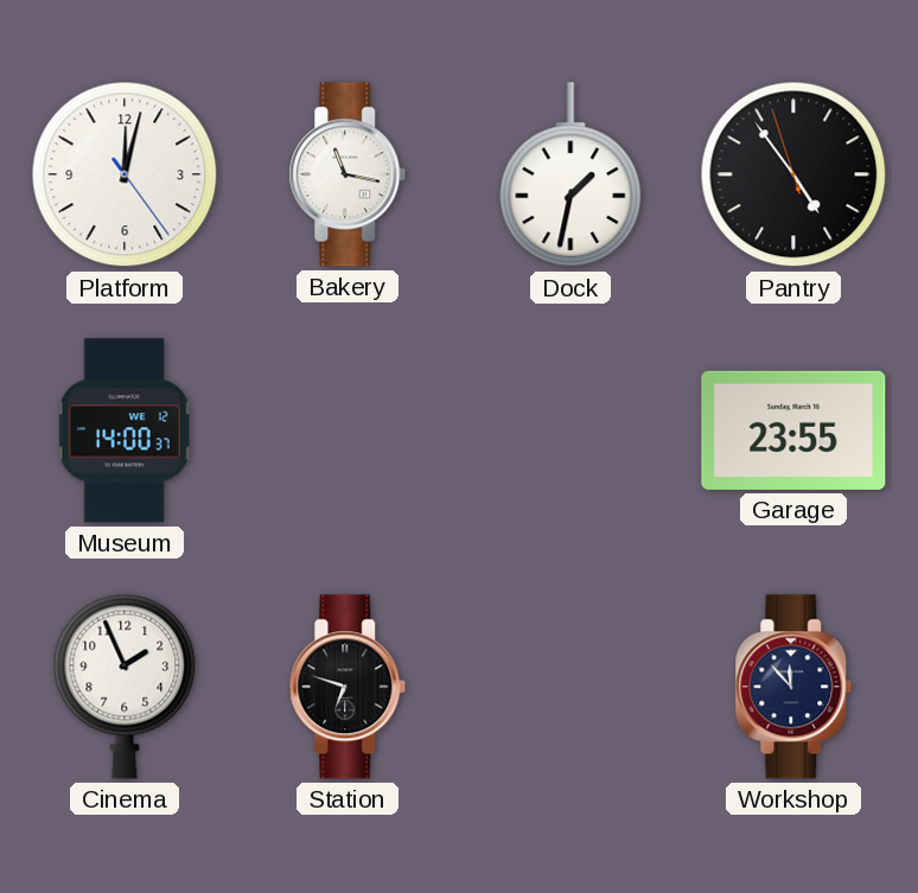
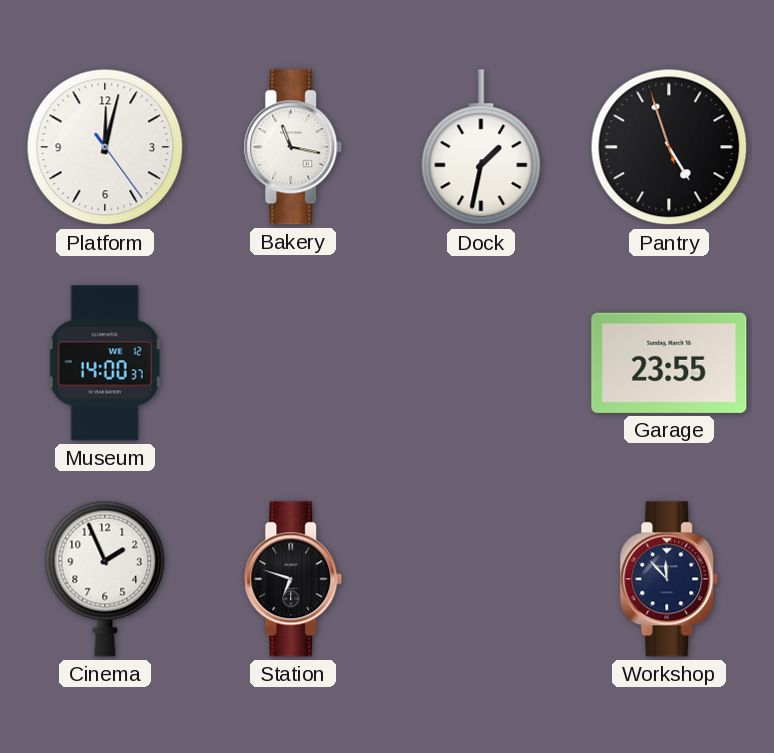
Pantry: 4:53 -> 4:56 (669, 147)
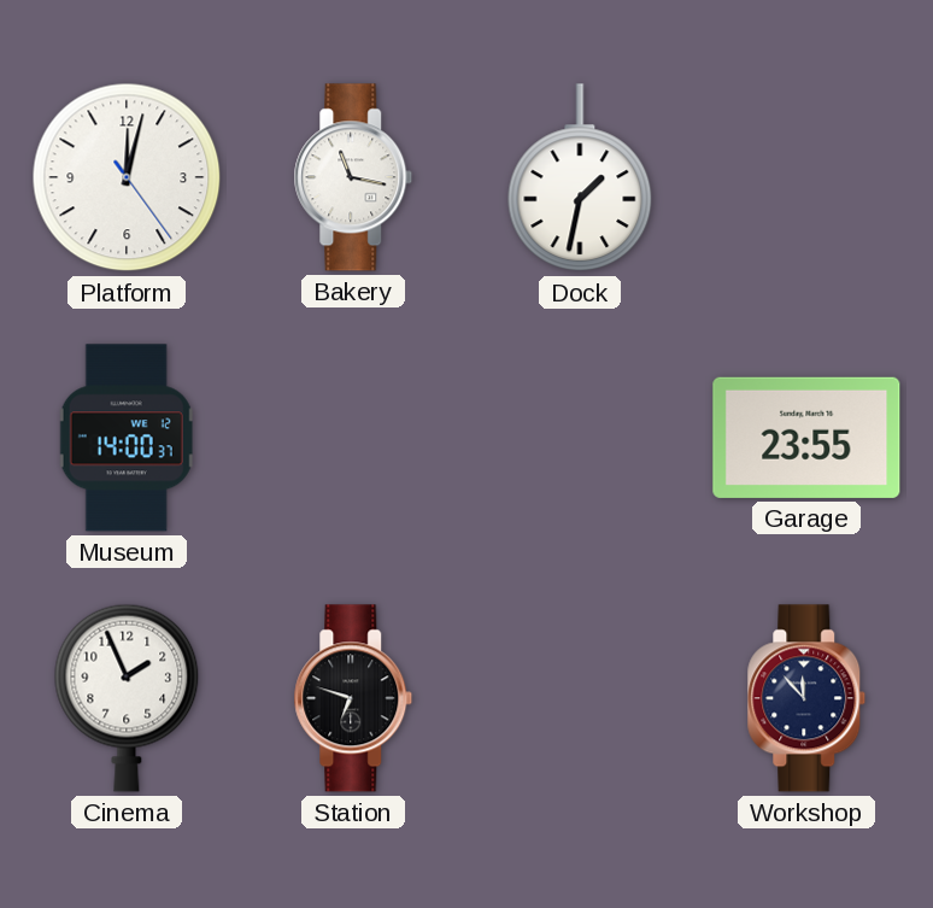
Pantry: 4:56 -> none (669, 147)
